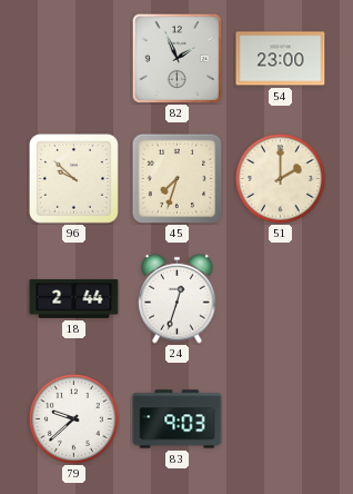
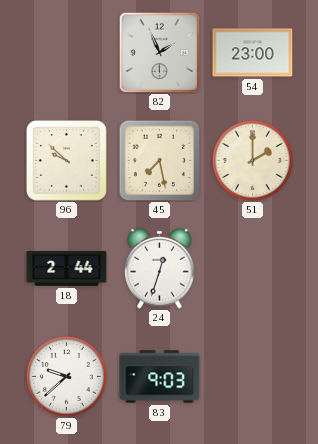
45: 7:33 -> 7:28 (159, 160)
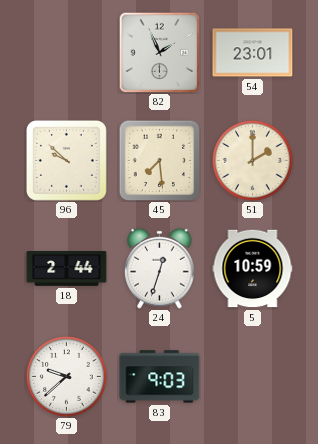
54: 23:00 -> 23:01 (253, 53)
45: 7:28 -> 7:29 (159, 160)
5: none -> 10:59 (253, 269)
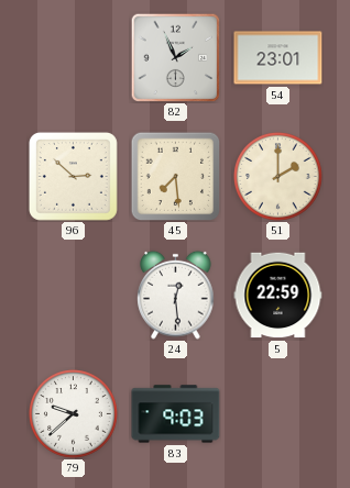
96: 9:52 -> 2:52 (73, 176)
18: 2:44 -> none (67, 269)
24: 12:33 -> 12:29 (176, 295)
5: 10:59 -> 22:59 (278, 296)
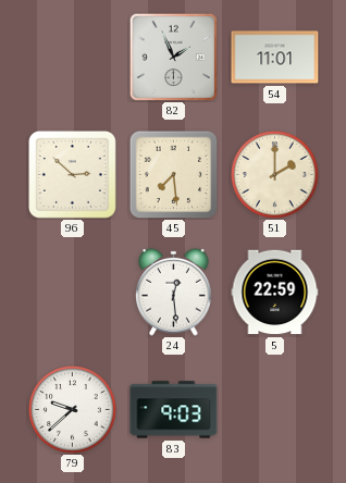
54: 23:01 -> 11:01 (275, 58)
